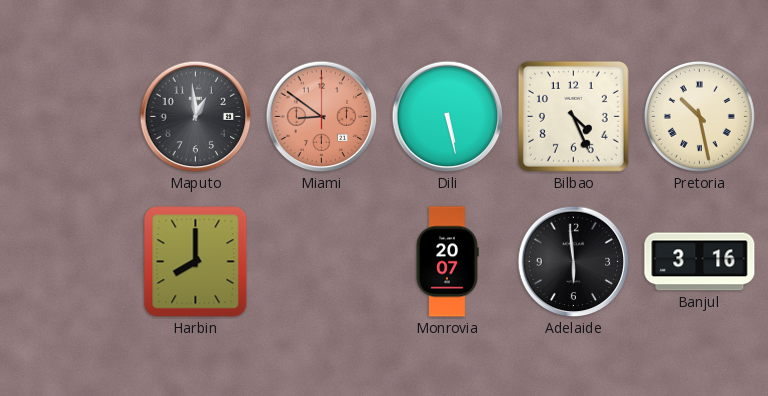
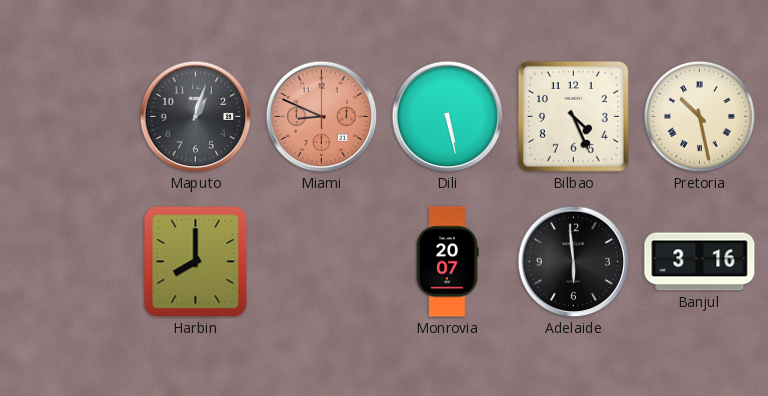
Maputo: 12:59 -> 1:03 (196, 117)
Miami: 8:51 -> 8:49 (322, 117)
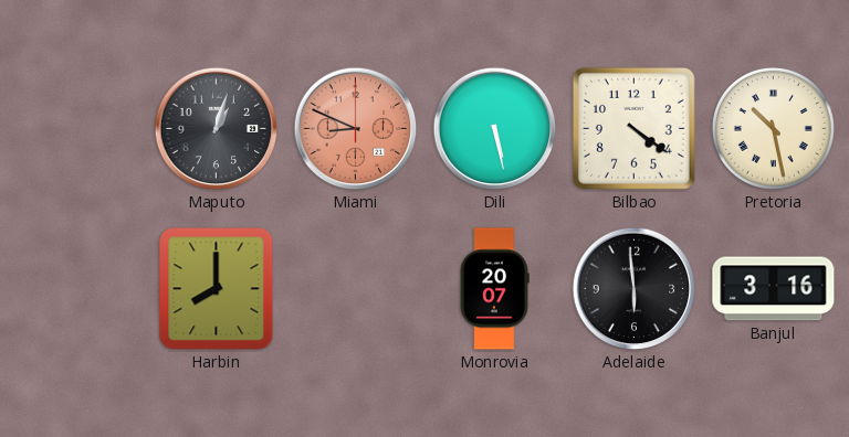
Bilbao: 4:26 -> 4:21 (633, 128)
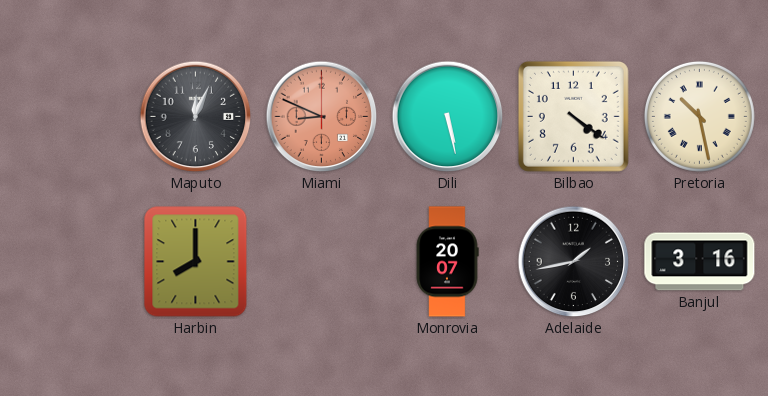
Maputo: 1:03 -> 12:04 (196, 117)
Adelaide: 5:59 -> 1:43 (574, 262)
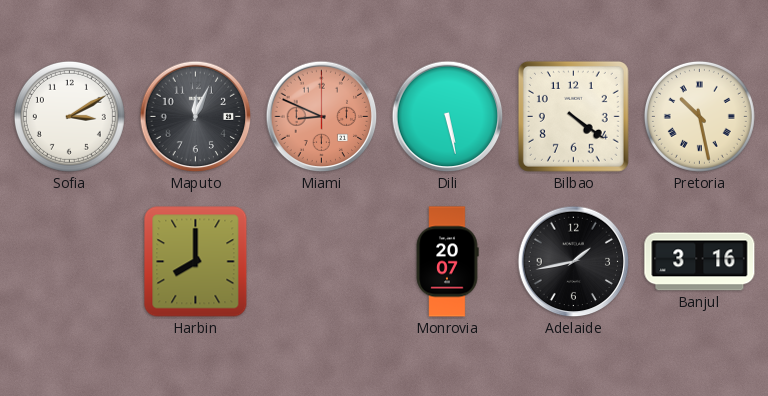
Sofia: none -> 3:10 (69, 116)
